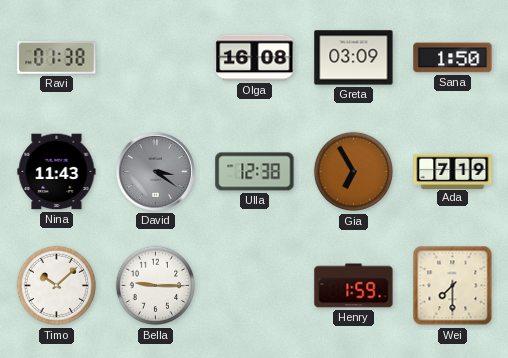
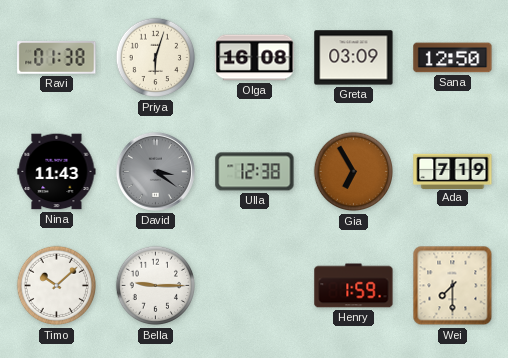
Priya: none -> 6:03 (156, 58)
Sana: 1:50 -> 12:50 (453, 58)
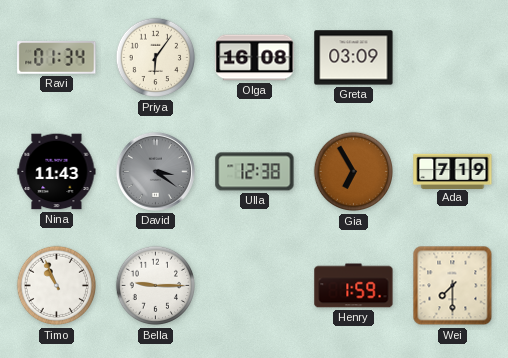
Ravi: 01:38 -> 01:34 (57, 58)
Priya: 6:03 -> 6:06 (156, 58)
Sana: 12:50 -> none (453, 58)
Timo: 10:08 -> 10:56 (57, 286)
